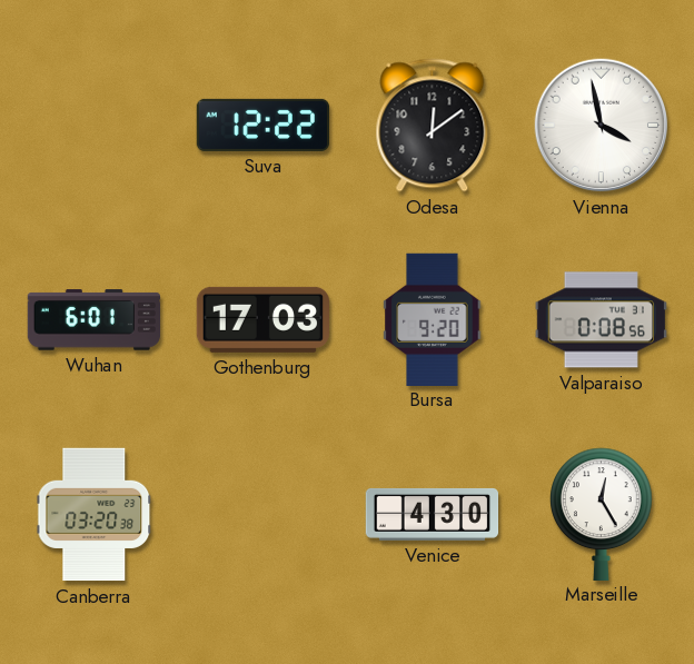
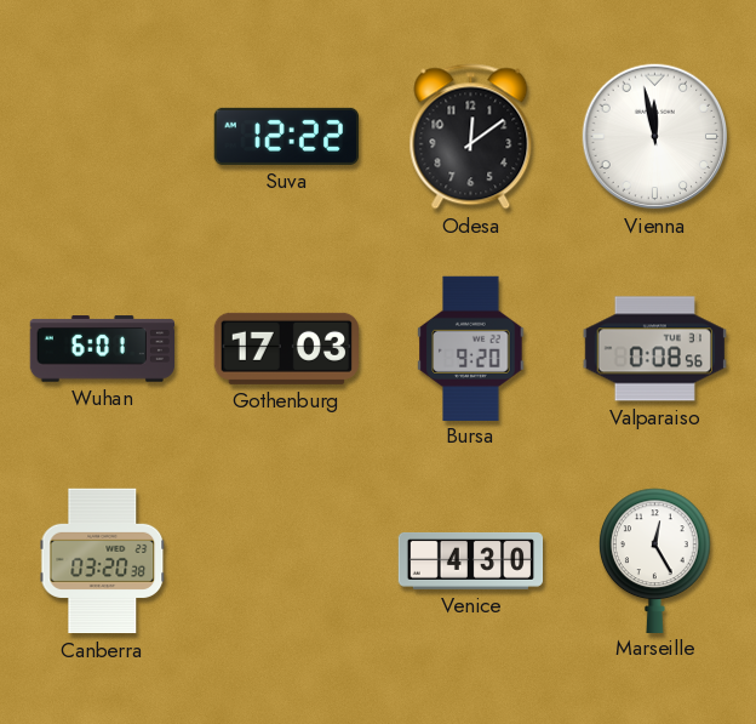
Vienna: 3:58 -> 11:58 (655, 137)
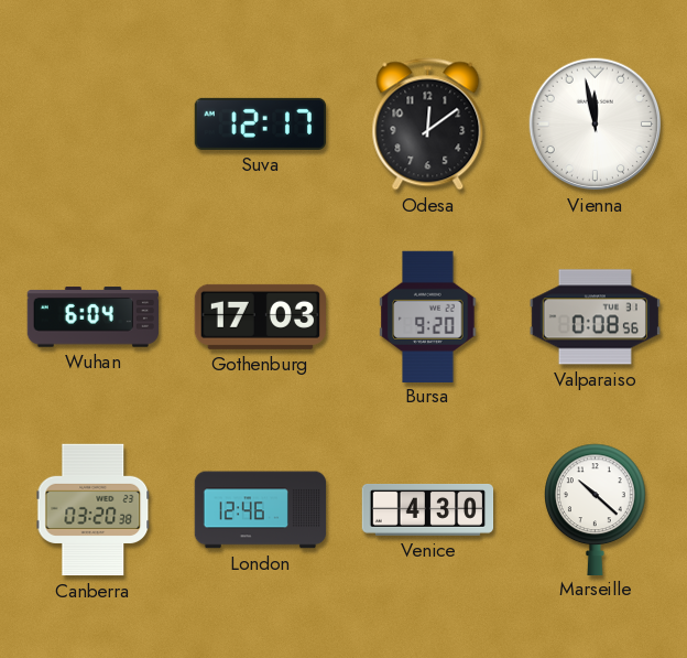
Suva: 12:22 -> 12:17 (260, 123)
Wuhan: 6:01 -> 6:04 (92, 317)
London: none -> 12:46 (261, 510)
Marseille: 12:25 -> 10:22 (596, 509)
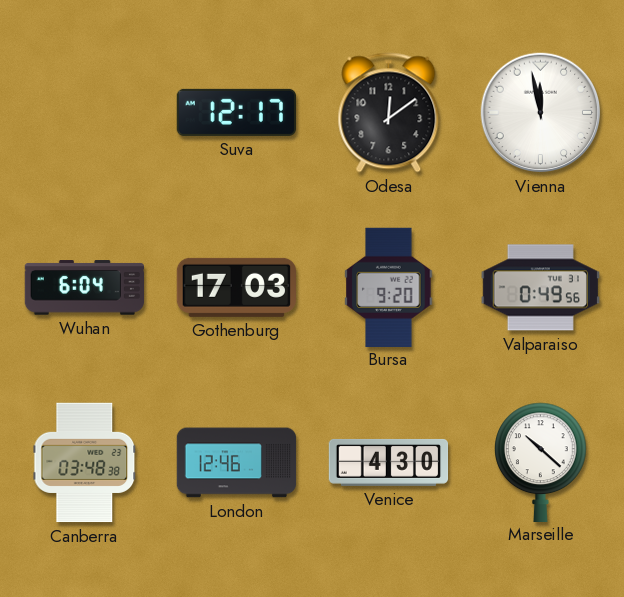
Valparaiso: 0:08 -> 0:49 (540, 288)
Canberra: 03:20 -> 03:48 (85, 463)
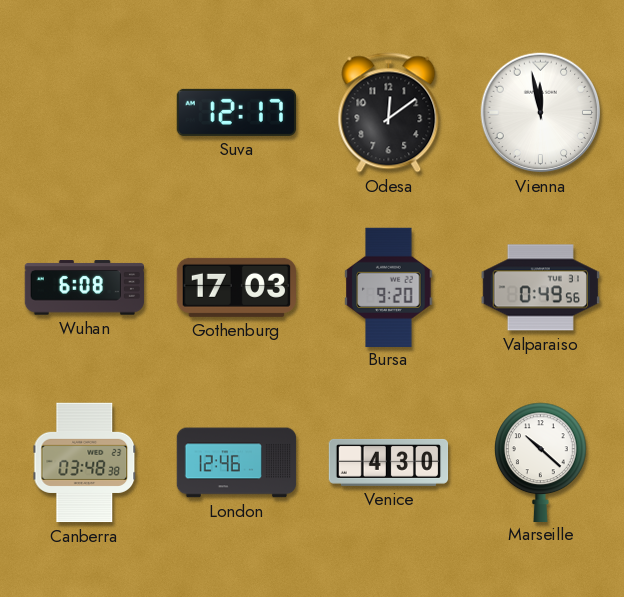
Wuhan: 6:04 -> 6:08 (84, 288)
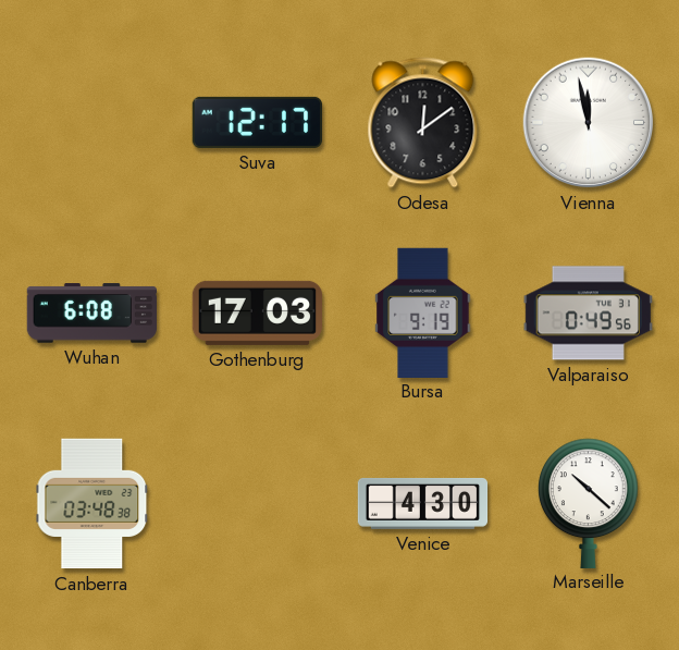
Bursa: 9:20 -> 9:19 (423, 312)
London: 12:46 -> none (237, 463)
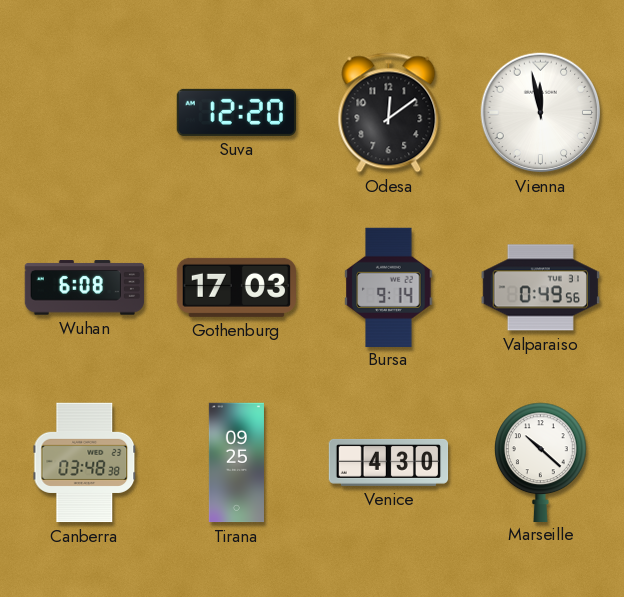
Suva: 12:17 -> 12:20 (236, 112)
Bursa: 9:19 -> 9:14 (389, 287)
Tirana: none -> 09:25 (236, 463)
